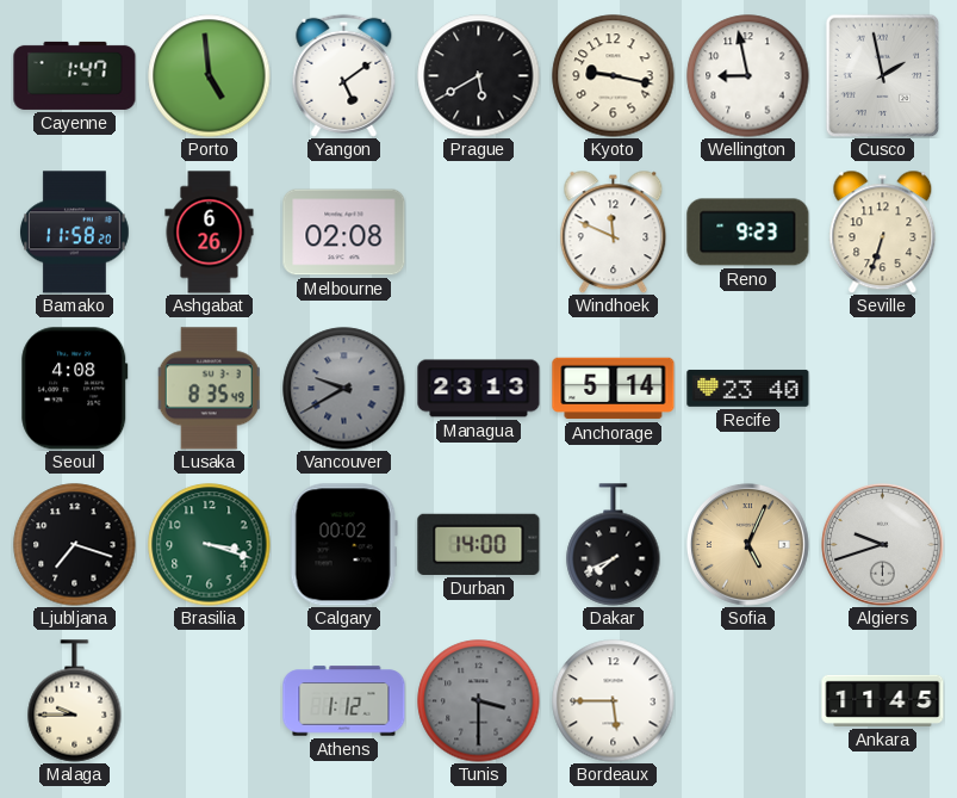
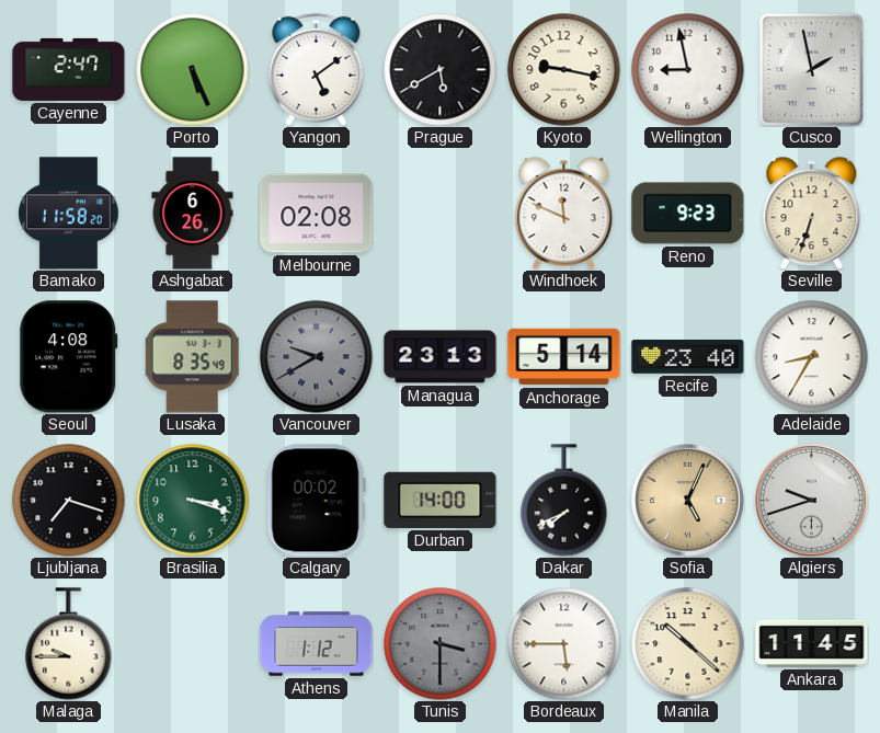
Cayenne: 1:47 -> 2:47 (69, 69)
Porto: 4:59 -> 5:26 (193, 70)
Adelaide: none -> 8:35 (812, 357)
Manila: none -> 10:22 (688, 644)
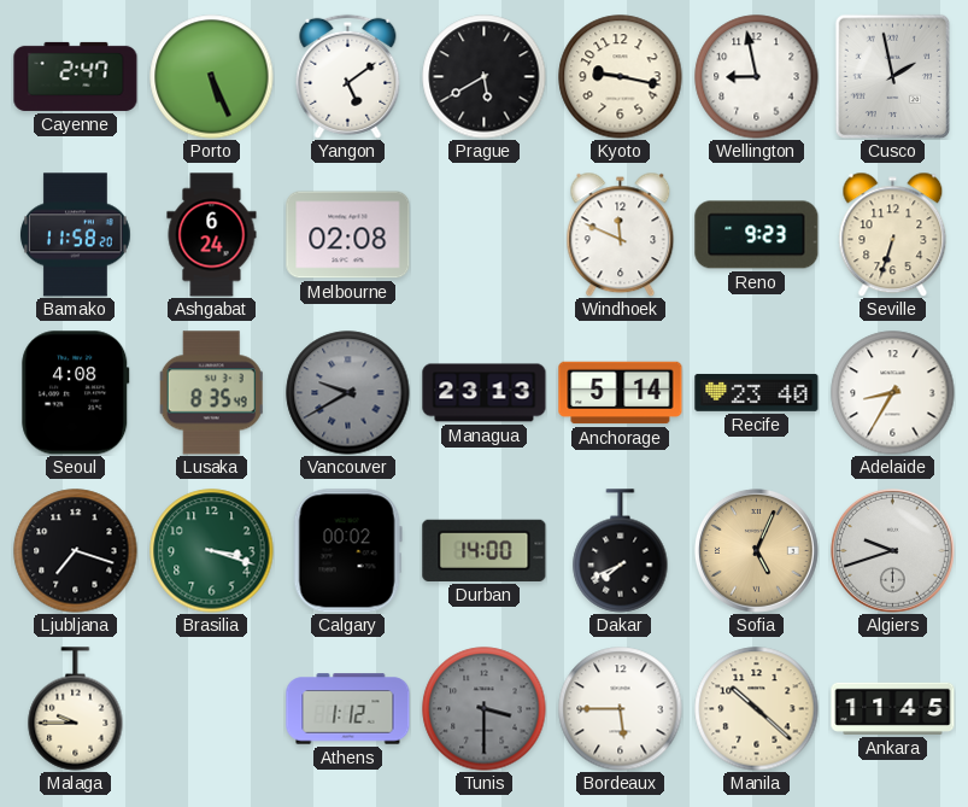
Ashgabat: 6:26 -> 6:24 (212, 235)
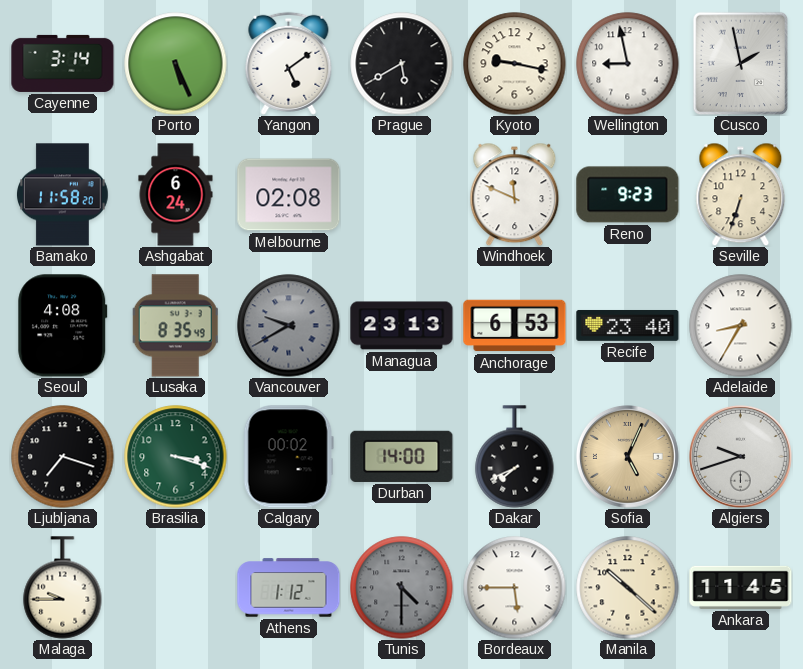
Cayenne: 2:47 -> 3:14 (63, 63)
Anchorage: 5:14 -> 6:53 (515, 326)
Tunis: 3:30 -> 4:30 (402, 588)
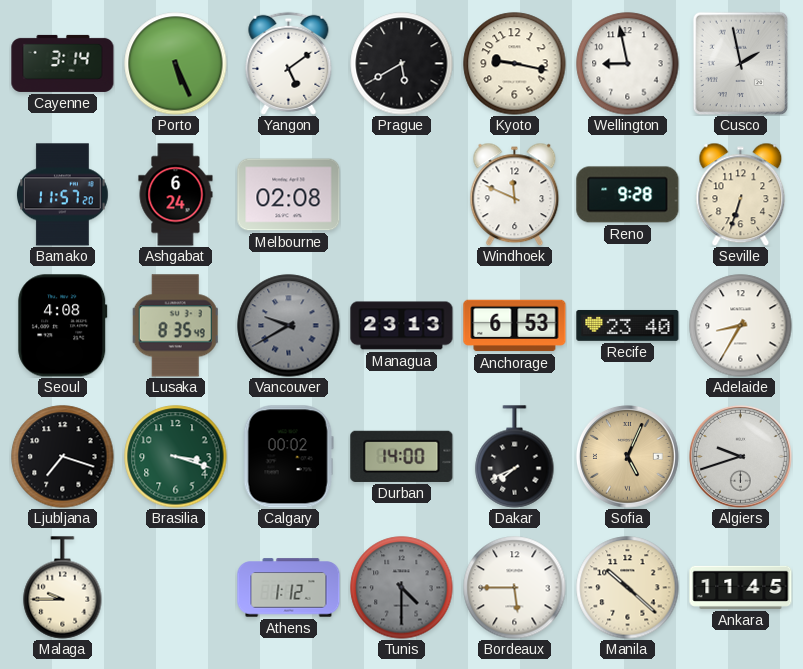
Bamako: 11:58 -> 11:57 (63, 195)
Reno: 9:23 -> 9:28 (628, 195)
